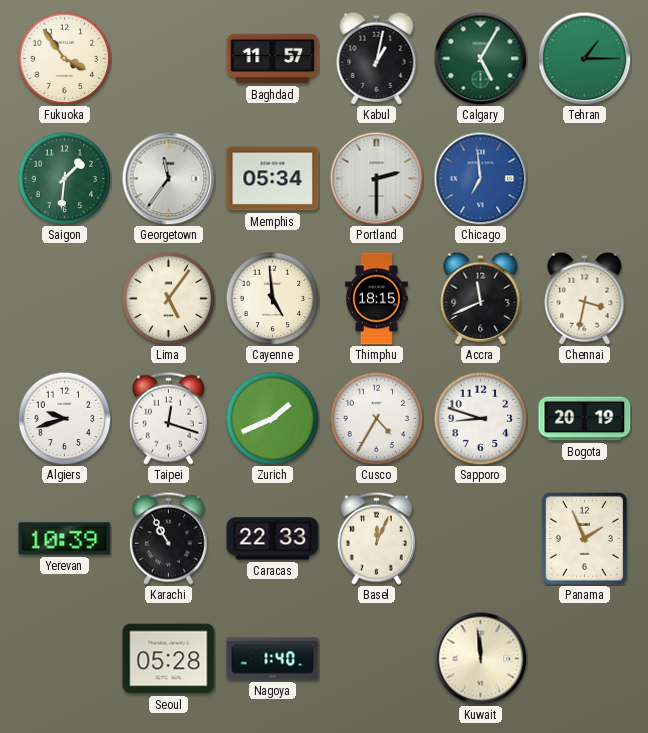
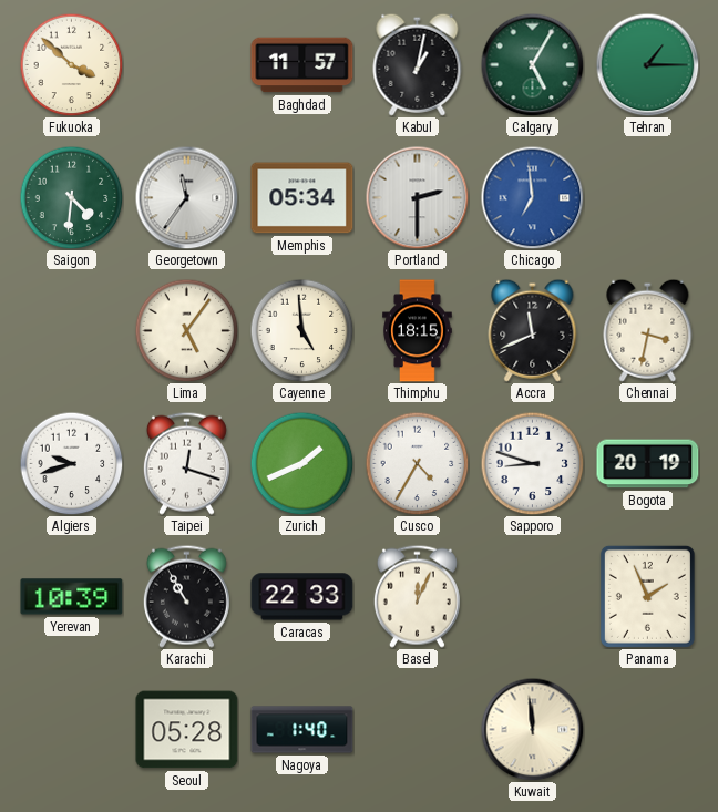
Fukuoka: 3:54 -> 3:52 (71, 64)
Saigon: 1:31 -> 4:31 (71, 197)
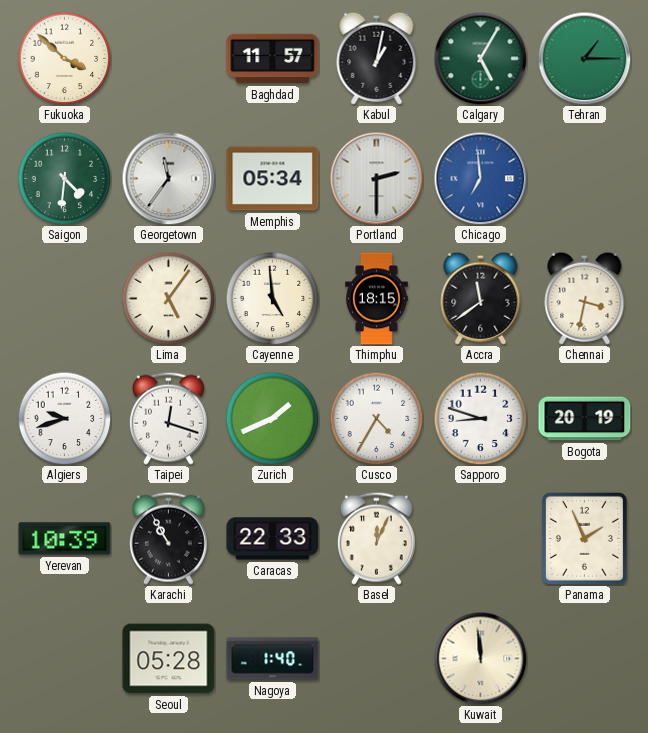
Accra: 11:41 -> 11:39 (481, 298)
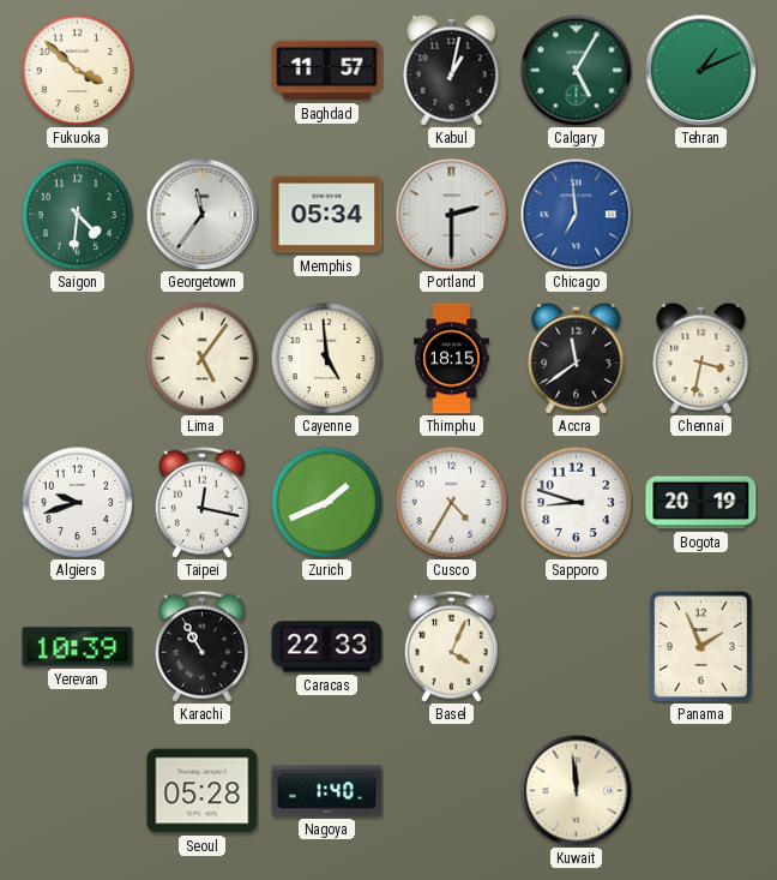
Tehran: 1:15 -> 1:11 (700, 70)
Taipei: 12:18 -> 12:17 (201, 502)
Basel: 12:04 -> 4:04 (451, 646)
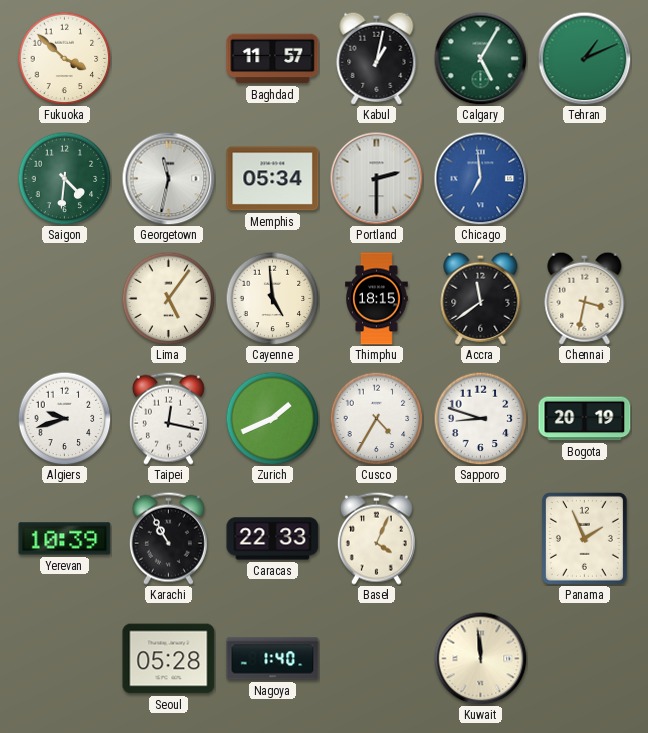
Georgetown: 11:36 -> 11:32 (168, 178)
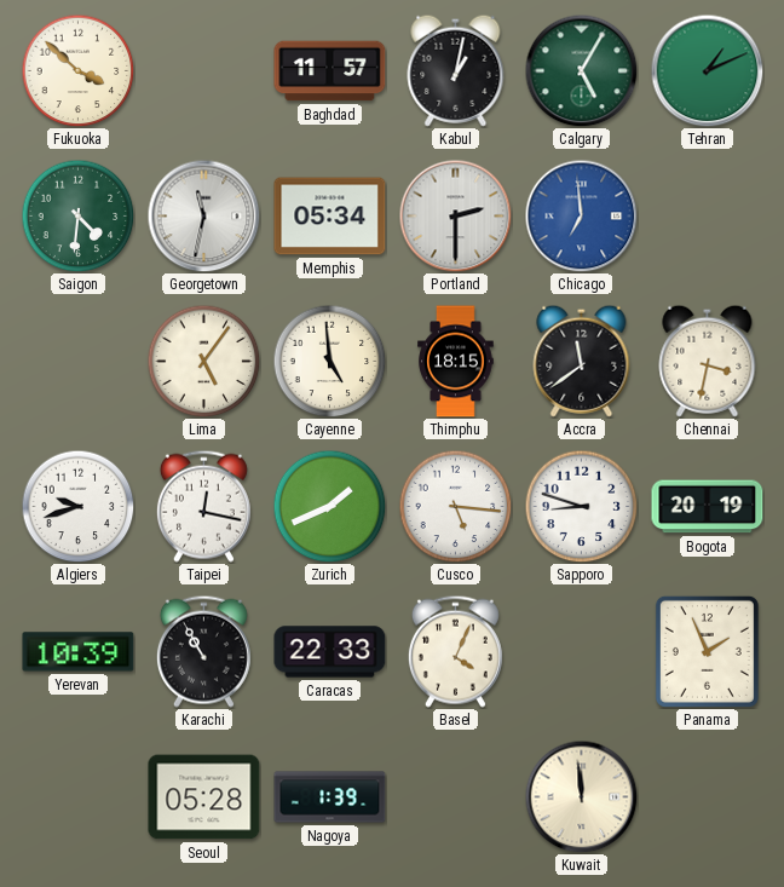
Cusco: 4:35 -> 5:16 (455, 506)
Nagoya: 1:40 -> 1:39 (330, 797)
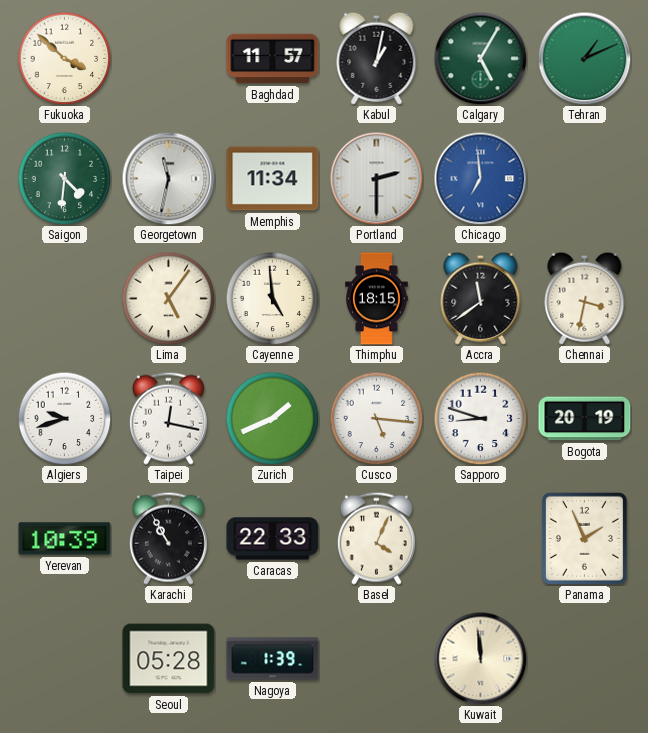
Memphis: 05:34 -> 11:34 (273, 179)
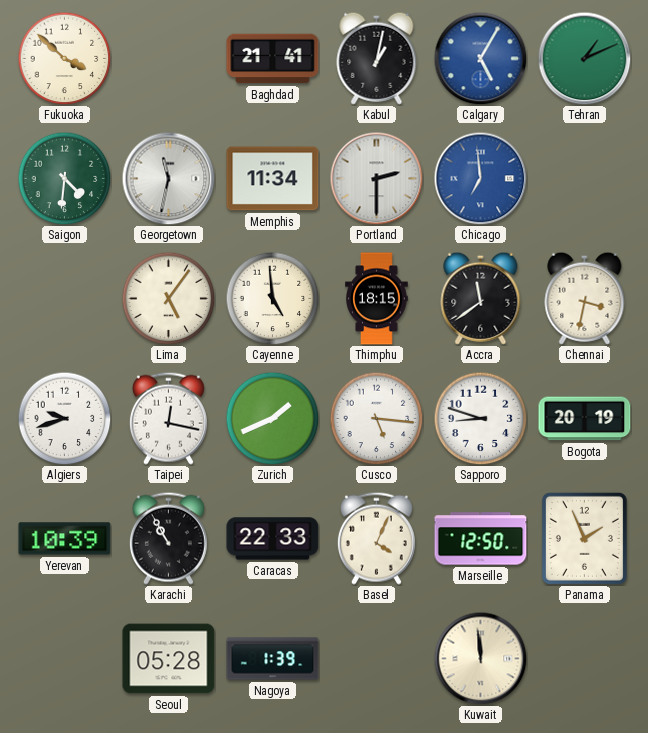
Baghdad: 11:57 -> 21:41 (273, 59)
Calgary dial: green -> blue (480, 58)
Marseille: none -> 12:50 (481, 539)
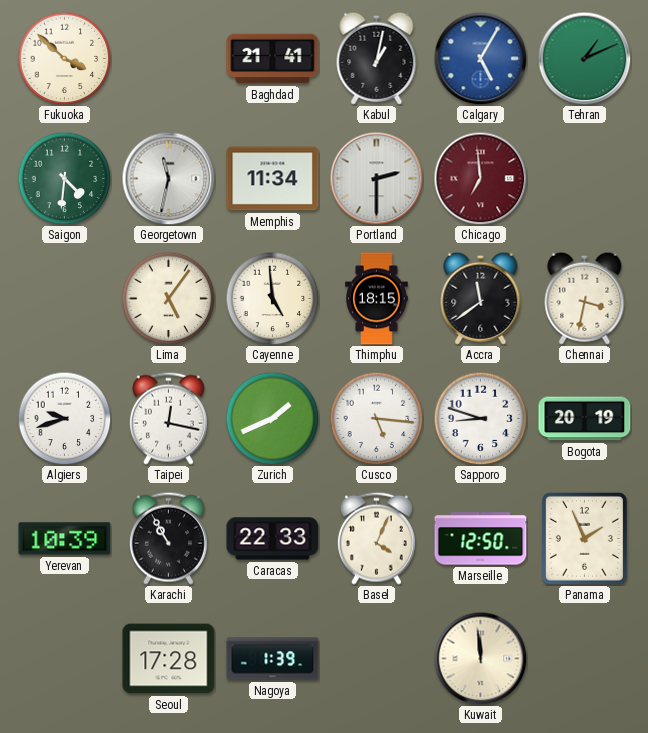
Chicago dial: blue -> burgundy (480, 178)
Seoul: 05:28 -> 17:28 (169, 659)
